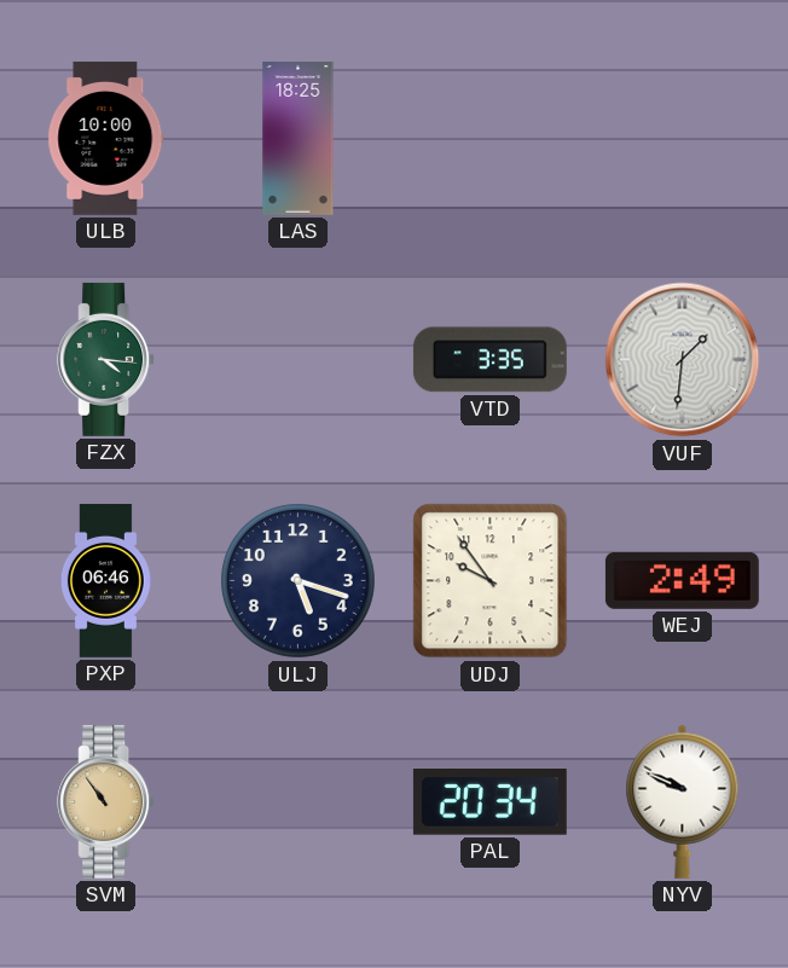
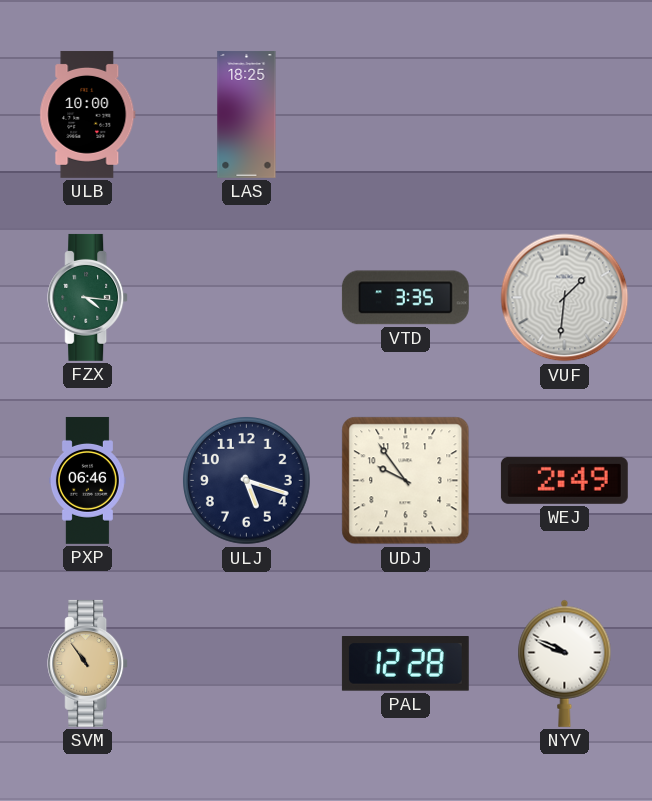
PAL: 20:34 -> 12:28 (405, 664)
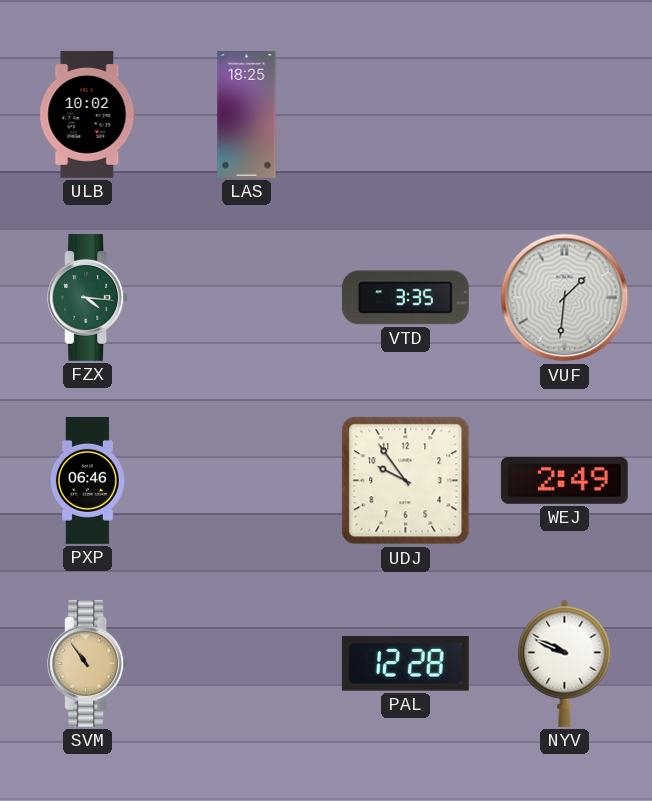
ULB: 10:00 -> 10:02 (88, 114)
ULJ: 5:18 -> none (247, 481)
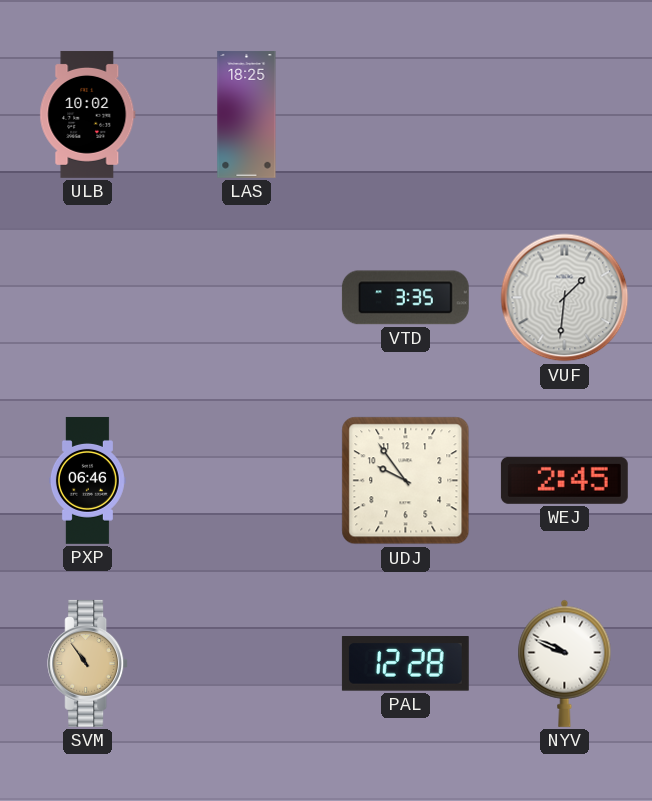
FZX: 4:16 -> none (88, 297)
WEJ: 2:49 -> 2:45 (564, 480)
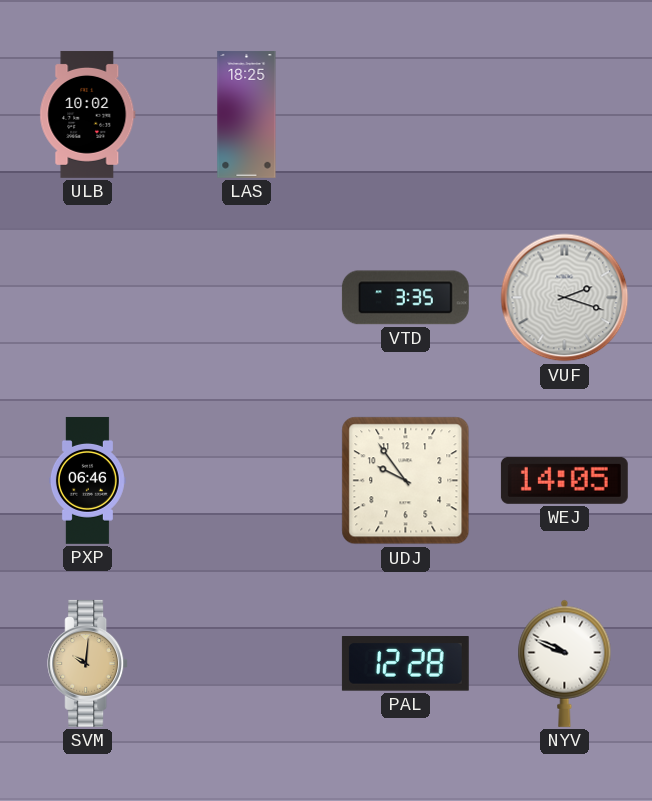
VUF: 1:31 -> 2:18 (565, 298)
WEJ: 2:45 -> 14:05 (564, 480)
SVM: 10:54 -> 10:01 (88, 663)
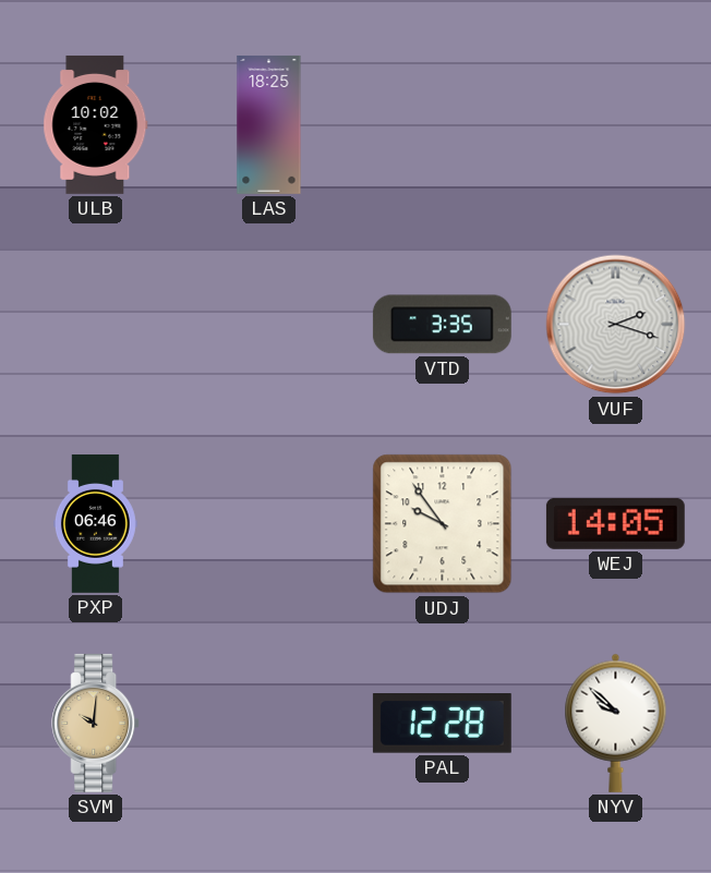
NYV: 9:49 -> 9:52 (616, 723)
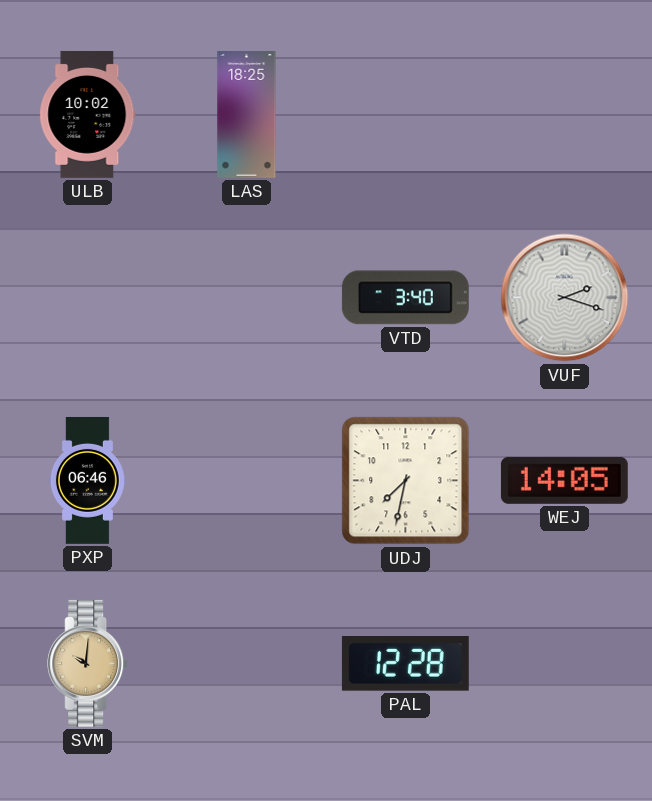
VTD: 3:35 -> 3:40 (405, 298)
UDJ: 9:54 -> 7:32 (406, 481)
NYV: 9:52 -> none (616, 723)
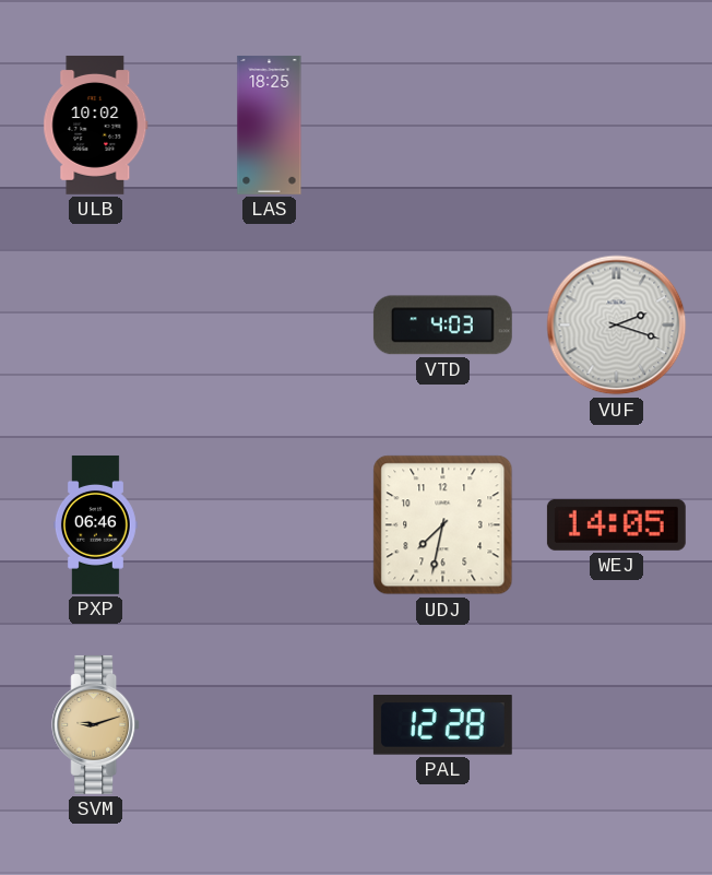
VTD: 3:40 -> 4:03 (442, 326)
SVM: 10:01 -> 9:12 (96, 724)
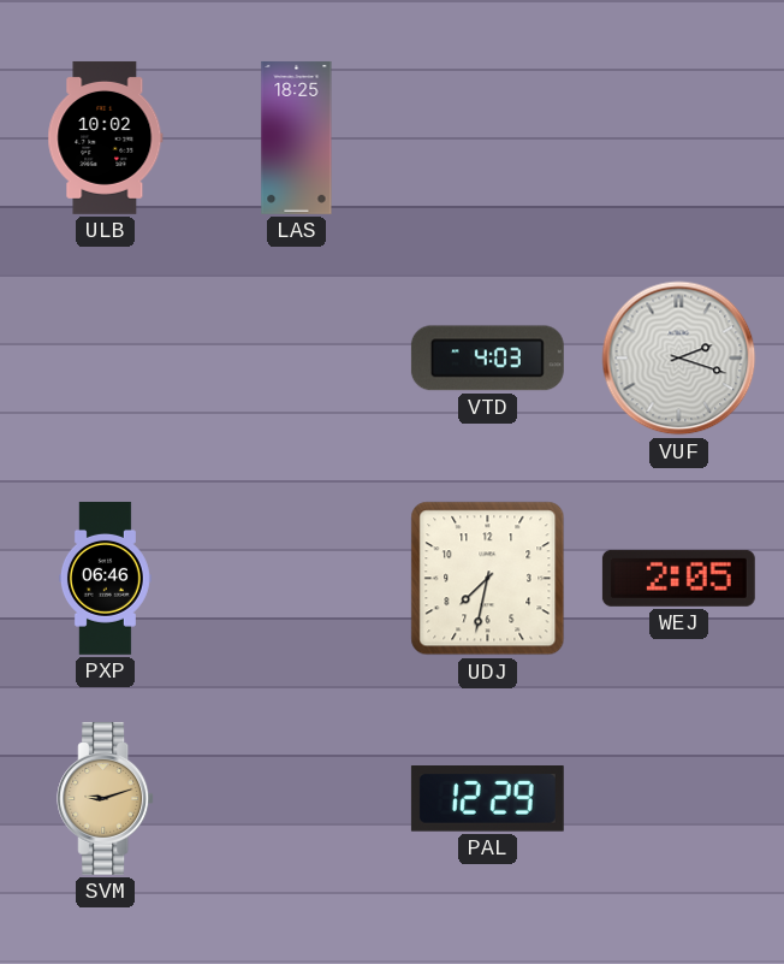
WEJ: 14:05 -> 2:05 (678, 578)
PAL: 12:28 -> 12:29 (487, 799)
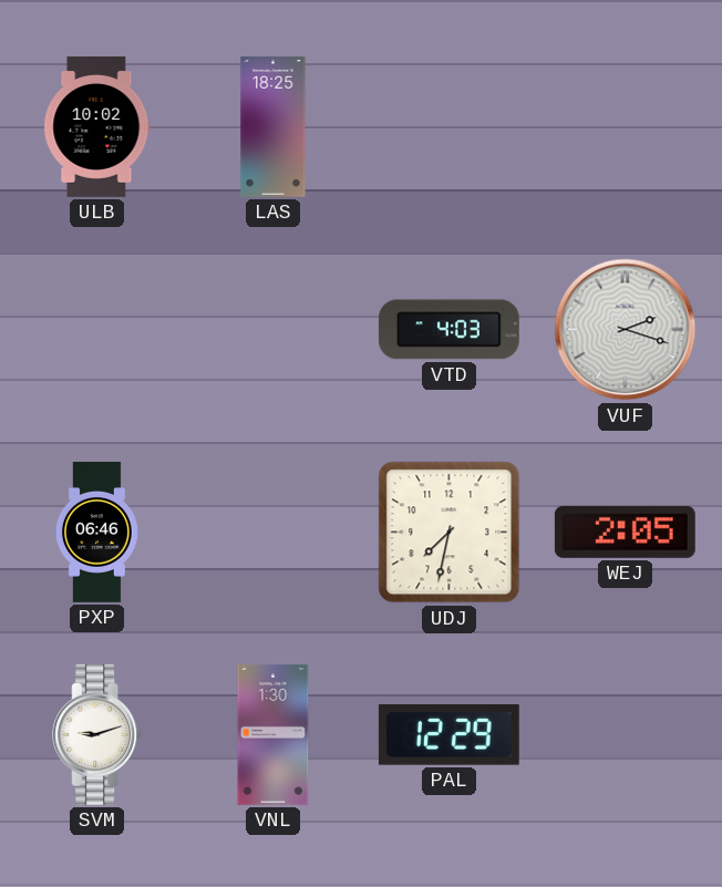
SVM dial: champagne -> white (97, 734)
VNL: none -> 1:30 (274, 734)
